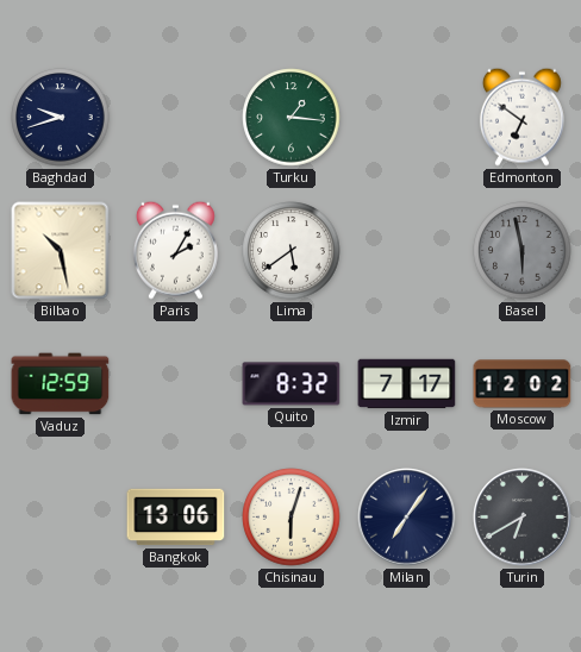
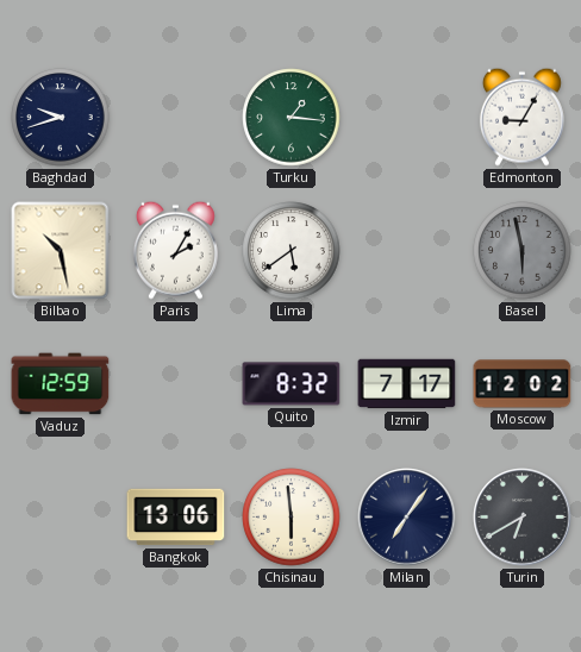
Edmonton: 6:51 -> 9:05 (521, 117)
Chisinau: 6:03 -> 5:59 (292, 518)
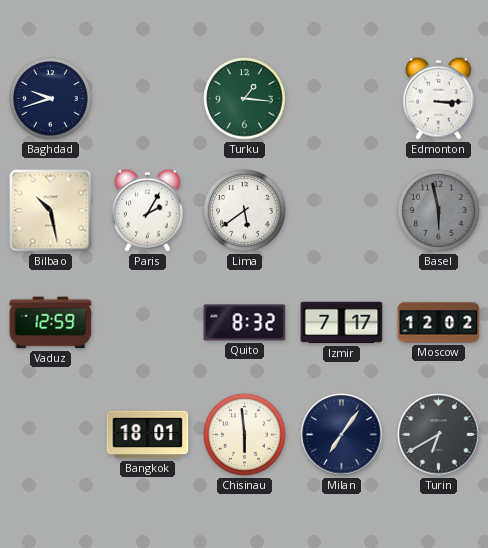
Edmonton: 9:05 -> 3:15 (438, 98)
Bangkok: 13:06 -> 18:01 (148, 435)
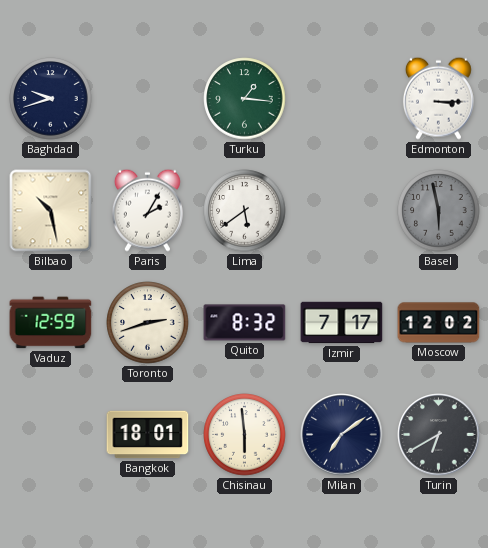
Toronto: none -> 2:42 (148, 323)
Milan: 7:06 -> 7:09 (342, 435)
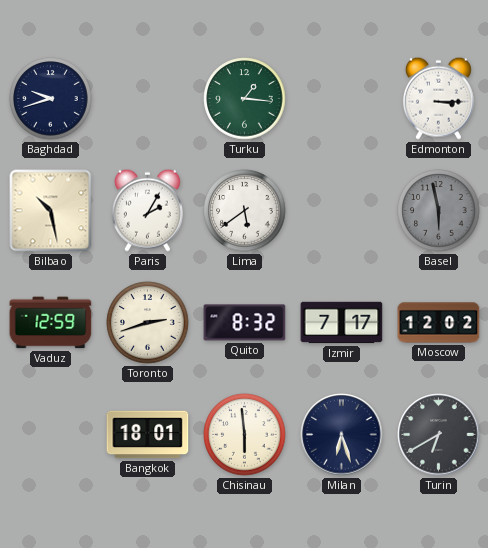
Milan: 7:09 -> 6:27 (342, 435)
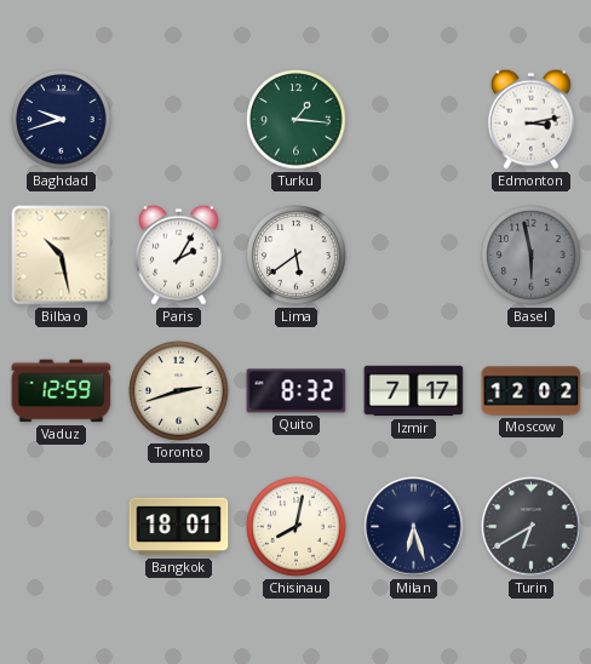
Edmonton: 3:15 -> 3:13 (530, 119)
Chisinau: 5:59 -> 8:02 (297, 527)
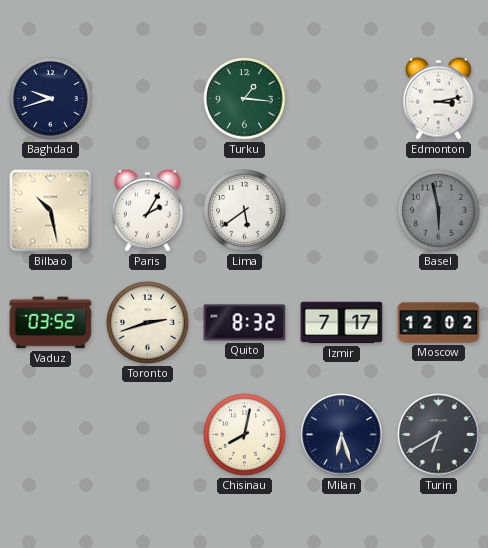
Vaduz: 12:59 -> 03:52 (51, 323)
Bangkok: 18:01 -> none (179, 527)
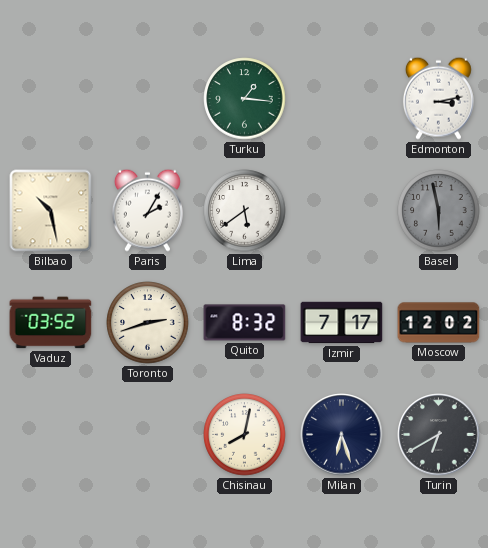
Baghdad: 9:42 -> none (51, 99)
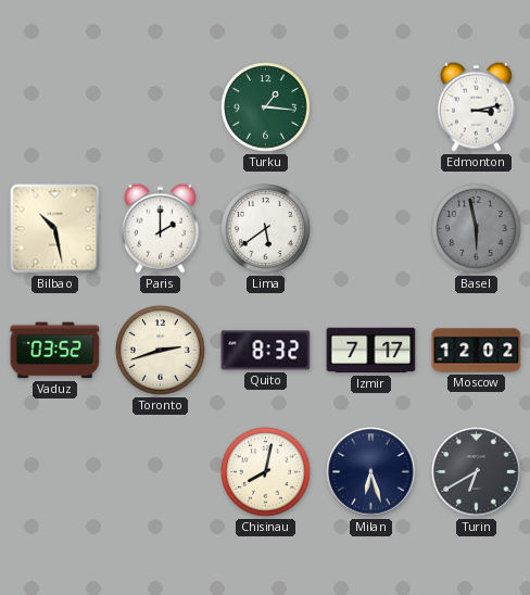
Paris: 2:05 -> 2:00 (160, 228)
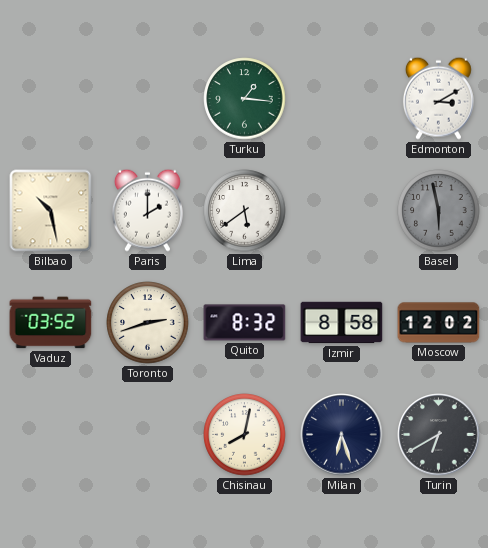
Edmonton: 3:13 -> 3:10 (438, 98)
Izmir: 7:17 -> 8:58 (342, 323)
